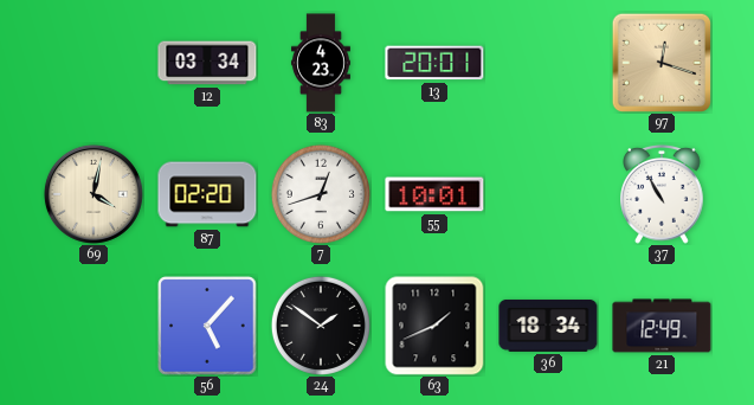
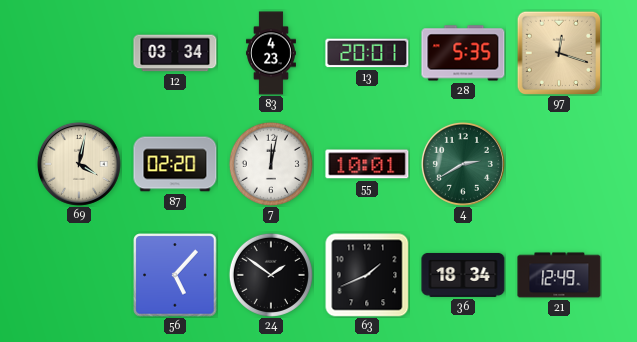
28: none -> 5:35 (463, 53)
7: 12:42 -> 12:02 (271, 164)
4: none -> 2:40 (463, 164)
37: 10:55 -> none (662, 194)
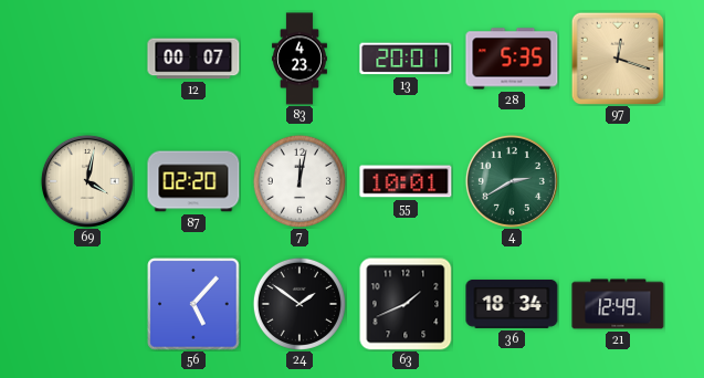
12: 03:34 -> 00:07 (193, 59)
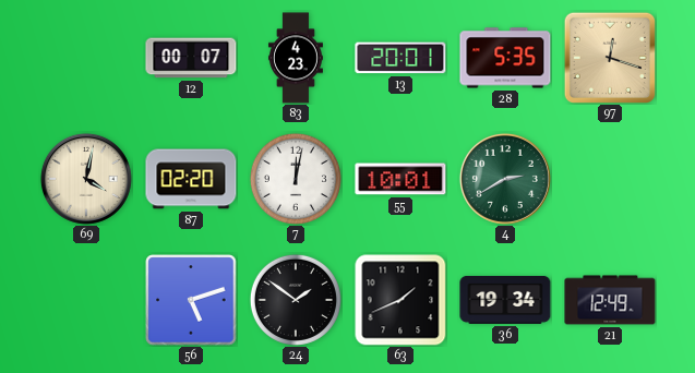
56: 5:07 -> 5:12 (191, 300)
36: 18:34 -> 19:34 (505, 300)
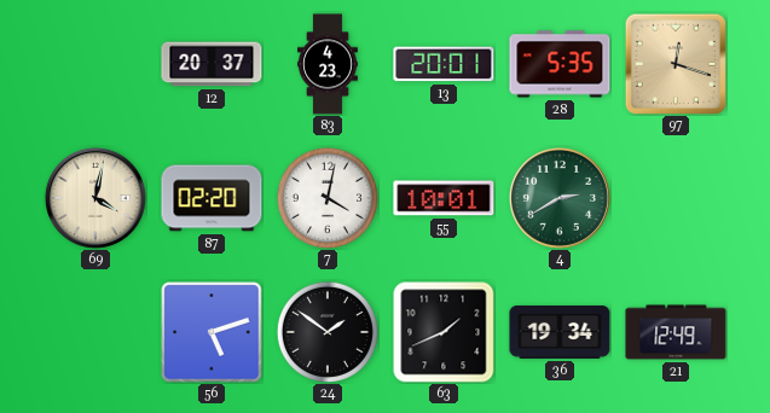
12: 00:07 -> 20:37 (212, 64)
7: 12:02 -> 4:02 (328, 198)
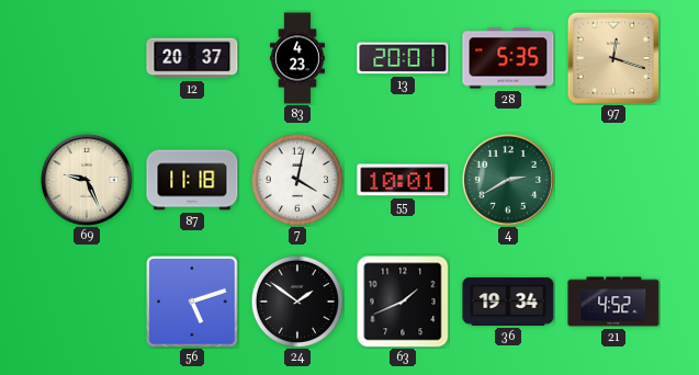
69: 4:02 -> 9:26 (87, 180)
87: 02:20 -> 11:18 (192, 180)
21: 12:49 -> 4:52 (613, 302)
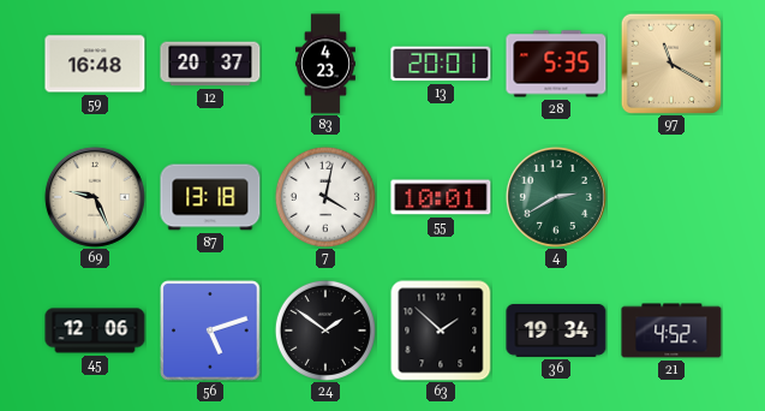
59: none -> 16:48 (95, 64)
97: 12:18 -> 11:20 (671, 64)
87: 11:18 -> 13:18 (210, 197)
45: none -> 12:06 (95, 330)
63: 1:41 -> 1:52 (441, 330)
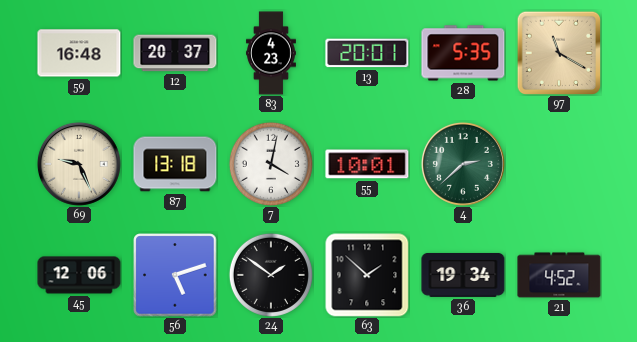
4: 2:40 -> 2:38 (463, 164)
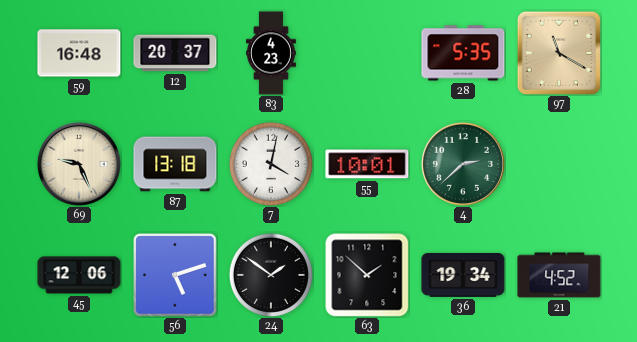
13: 20:01 -> none (367, 53)
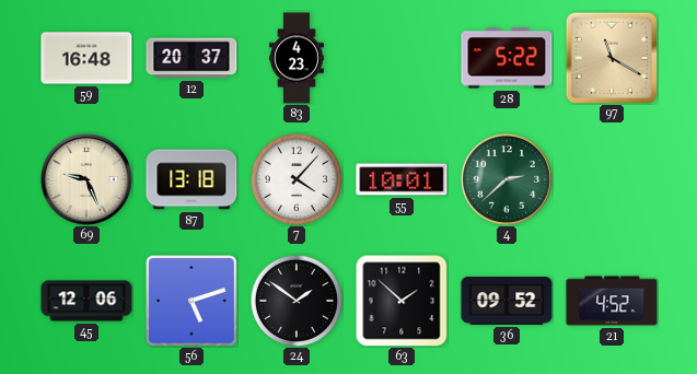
28: 5:35 -> 5:22 (507, 58)
7: 4:02 -> 4:07 (297, 179)
36: 19:34 -> 09:52 (507, 301)
